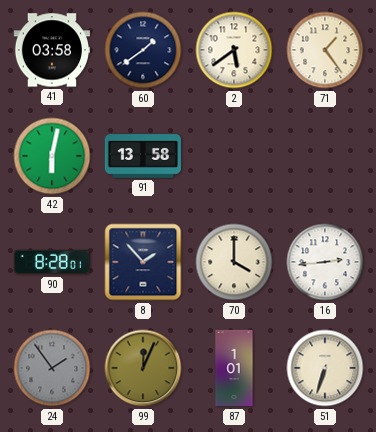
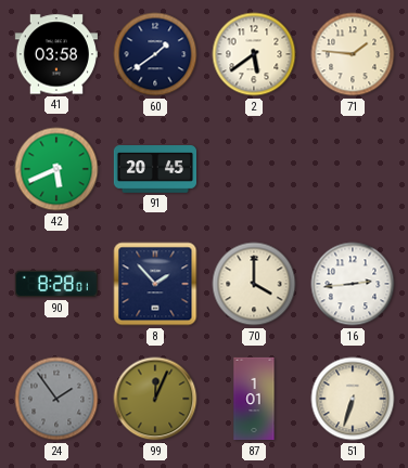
71: 1:24 -> 1:46 (353, 54)
42: 6:02 -> 5:41 (56, 169)
91: 13:58 -> 20:45 (154, 169)
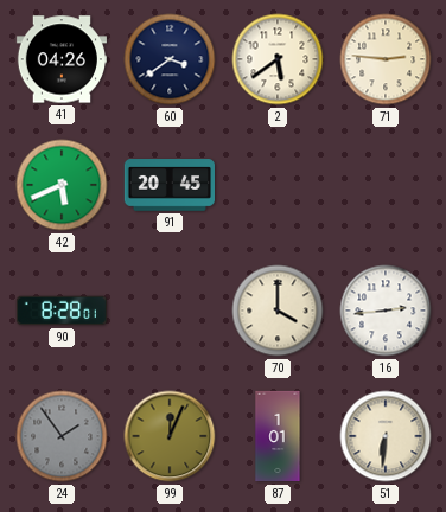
41: 03:58 -> 04:26 (60, 59)
60: 1:39 -> 3:39 (170, 59)
71: 1:46 -> 2:46 (386, 59)
8: 1:53 -> none (155, 284)
51: 6:33 -> 6:31 (386, 436)
